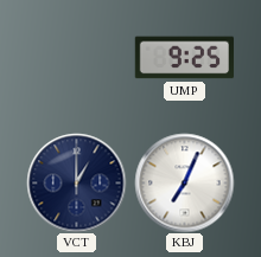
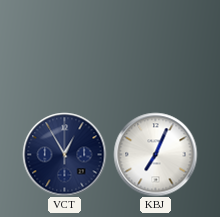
UMP: 9:25 -> none (184, 58)
VCT: 1:00 -> 12:55 (64, 154)
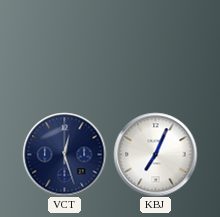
VCT: 12:55 -> 12:27 (64, 154)
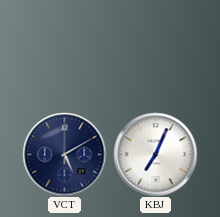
VCT: 12:27 -> 5:10 (64, 154)
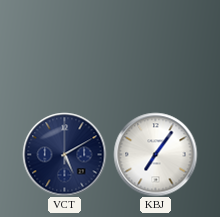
KBJ: 7:04 -> 7:06 (155, 154)
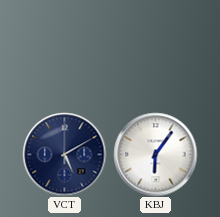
KBJ: 7:06 -> 6:06 (155, 154)
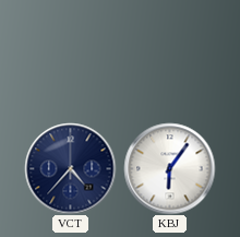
VCT: 5:10 -> 4:37 (70, 168)
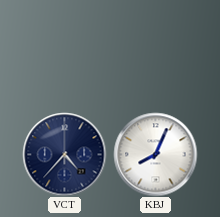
KBJ: 6:06 -> 8:04 (155, 154)
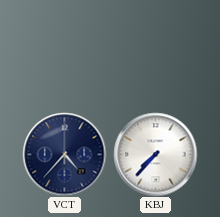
KBJ: 8:04 -> 7:37 (155, 154)
